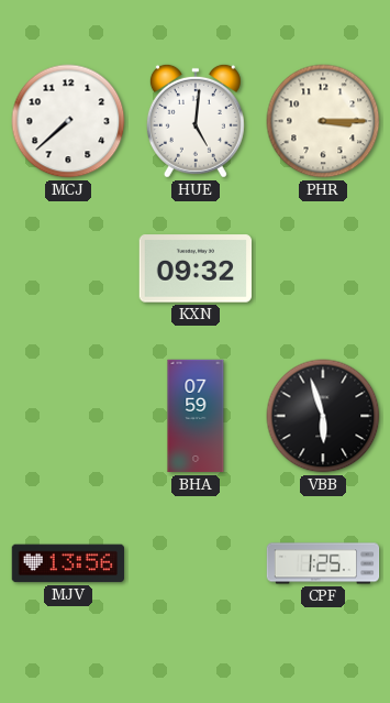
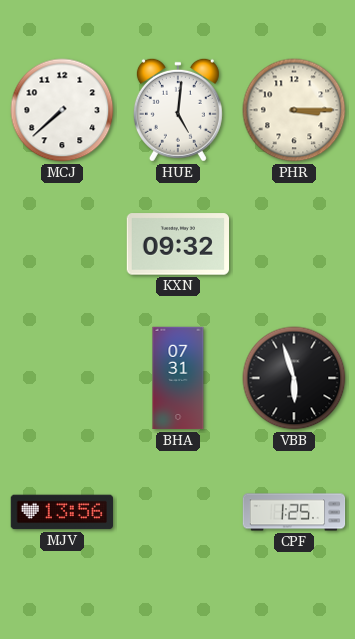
BHA: 07:59 -> 07:31 (178, 378)
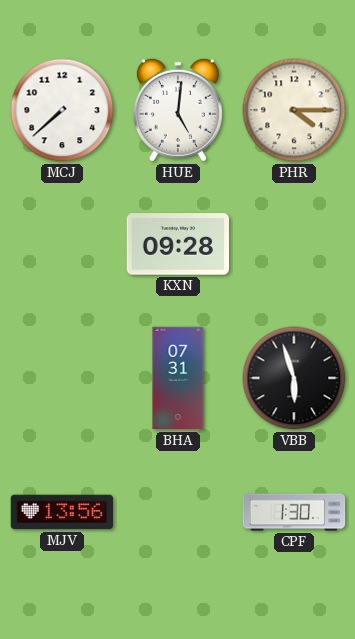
PHR: 3:15 -> 4:15 (294, 110)
KXN: 09:32 -> 09:28 (178, 244)
CPF: 1:25 -> 1:30 (294, 512)
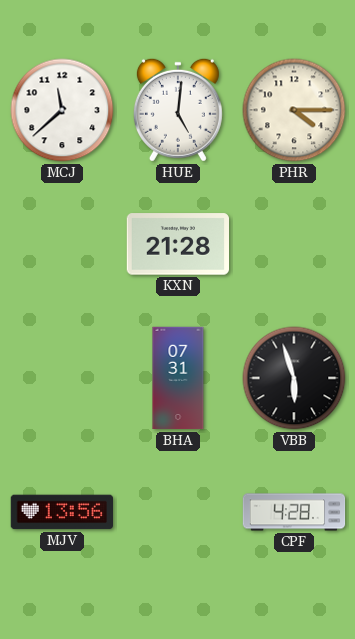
MCJ: 7:38 -> 11:38 (62, 110)
KXN: 09:28 -> 21:28 (178, 244)
CPF: 1:30 -> 4:28 (294, 512)
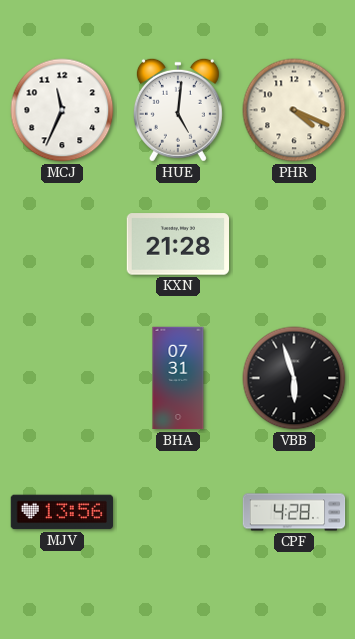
MCJ: 11:38 -> 11:34 (62, 110)
PHR: 4:15 -> 4:19 (294, 110)
